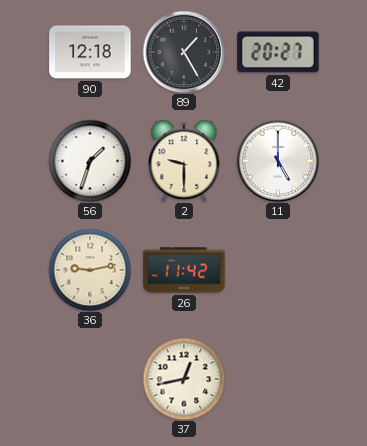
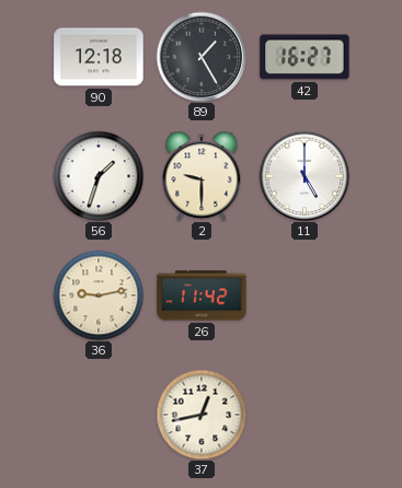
42: 20:27 -> 16:27 (305, 57)
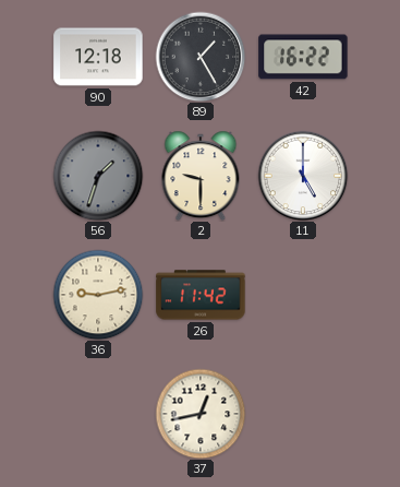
42: 16:27 -> 16:22 (303, 57)
56 dial: white -> grey (98, 176)
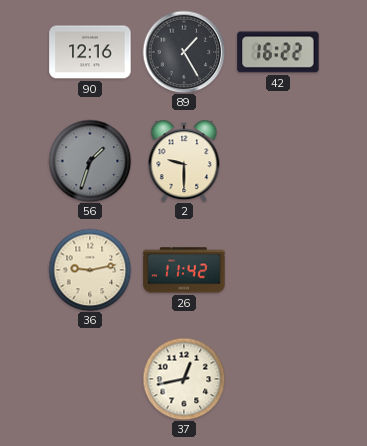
90: 12:18 -> 12:16 (90, 52)
11: 5:00 -> none (303, 176)
